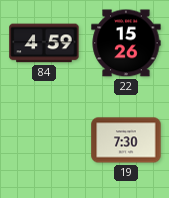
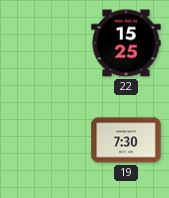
84: 4:59 -> none (44, 43)
22: 15:26 -> 15:25 (126, 43)
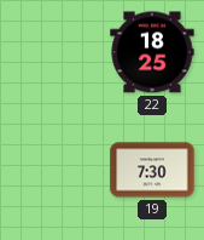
22: 15:25 -> 18:25 (152, 52)
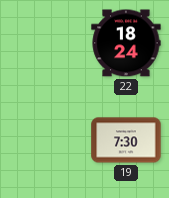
22: 18:25 -> 18:24 (126, 43)
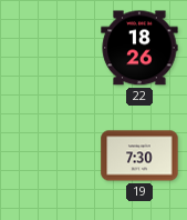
22: 18:24 -> 18:26 (139, 48)
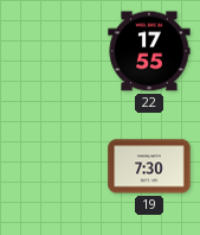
22: 18:26 -> 17:55 (149, 51)
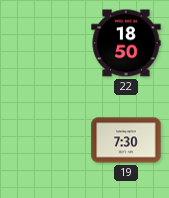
22: 17:55 -> 18:50 (126, 43)
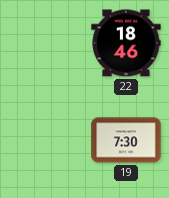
22: 18:50 -> 18:46 (126, 43)
